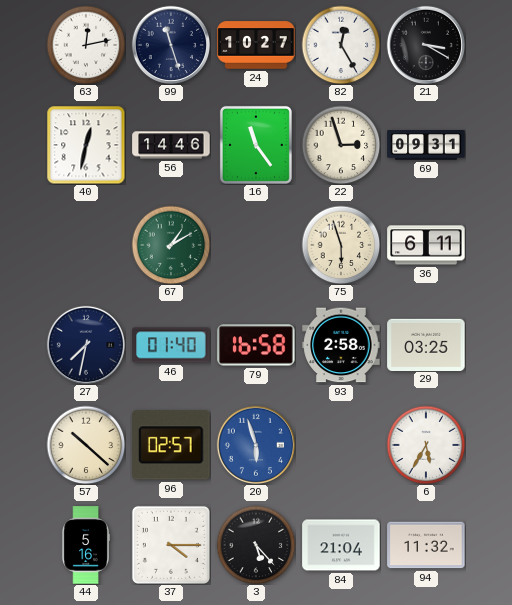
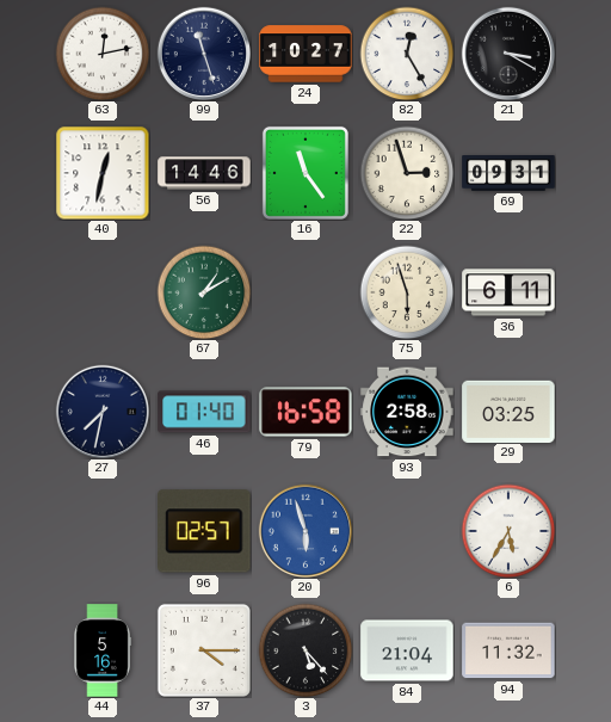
57: 10:22 -> none (86, 445)
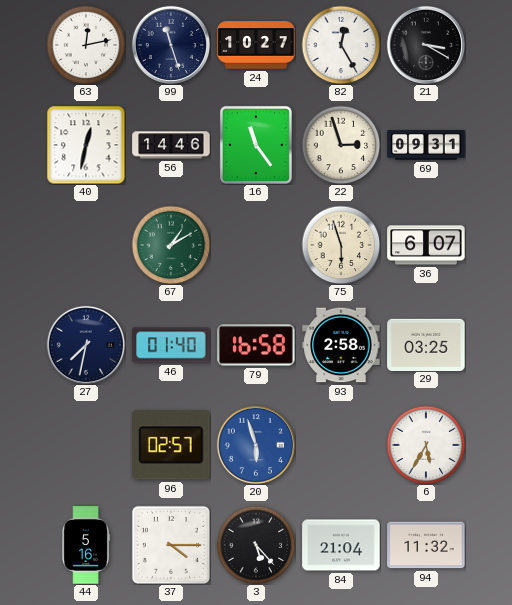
36: 6:11 -> 6:07 (426, 245)
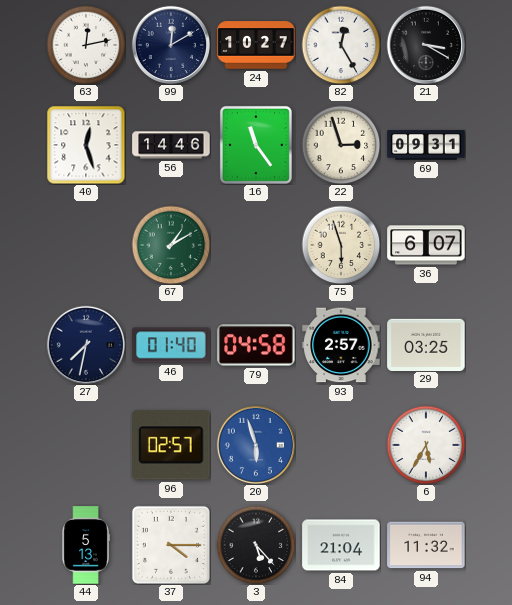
99: 11:27 -> 12:10 (170, 44)
40: 12:32 -> 12:27 (86, 145)
79: 16:58 -> 04:58 (256, 345)
93: 2:58 -> 2:57 (341, 345)
44: 5:16 -> 5:13 (86, 545)
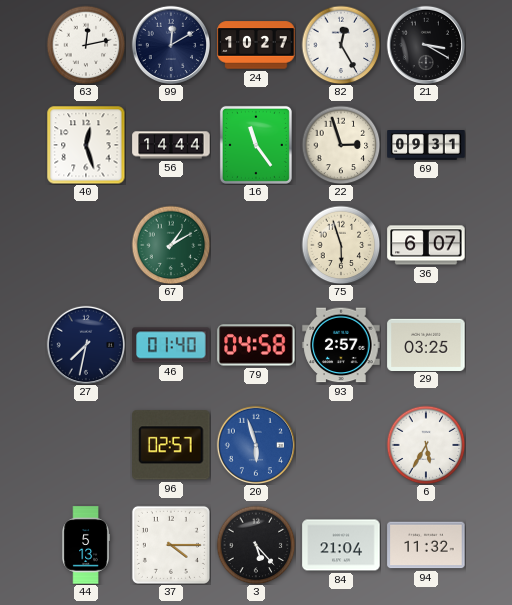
56: 14:46 -> 14:44 (171, 145)
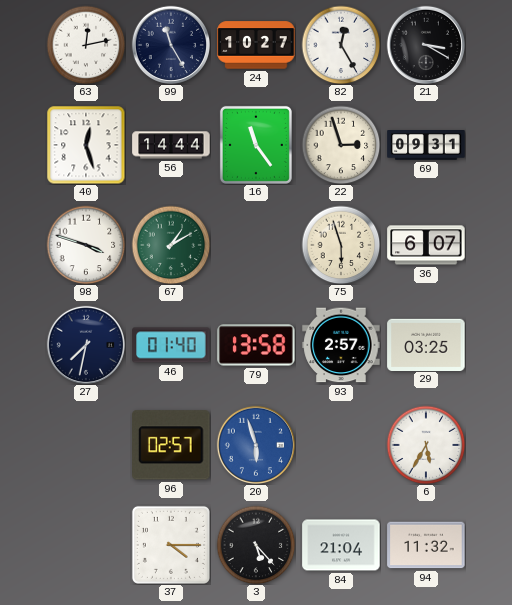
99: 12:10 -> 11:25 (170, 44)
98: none -> 3:48 (86, 245)
79: 04:58 -> 13:58 (256, 345)
44: 5:13 -> none (86, 545)
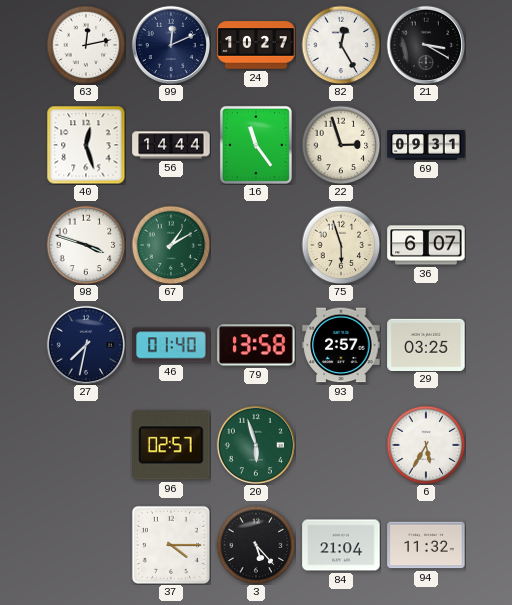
99: 11:25 -> 12:11 (170, 44)
20 dial: blue -> green (255, 444)
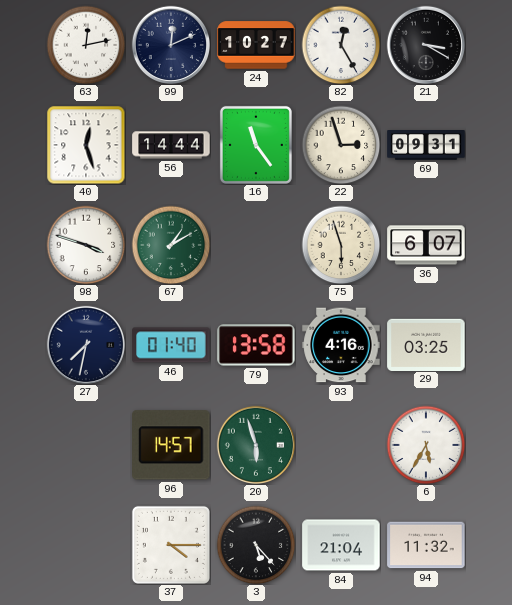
93: 2:57 -> 4:16 (341, 345)
96: 02:57 -> 14:57 (172, 445)
